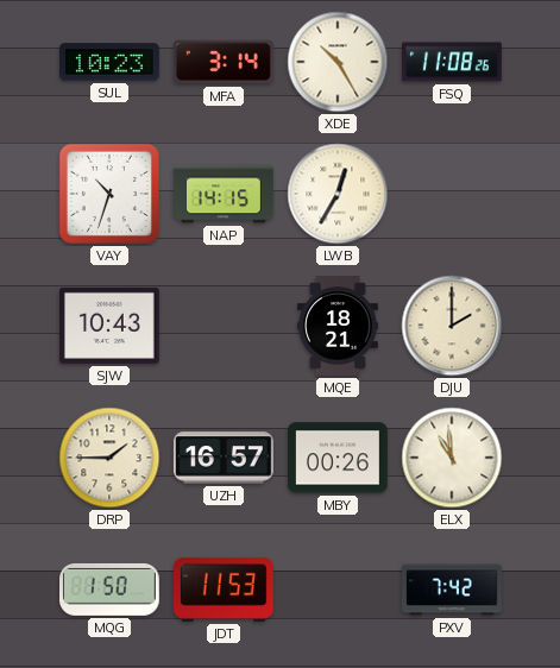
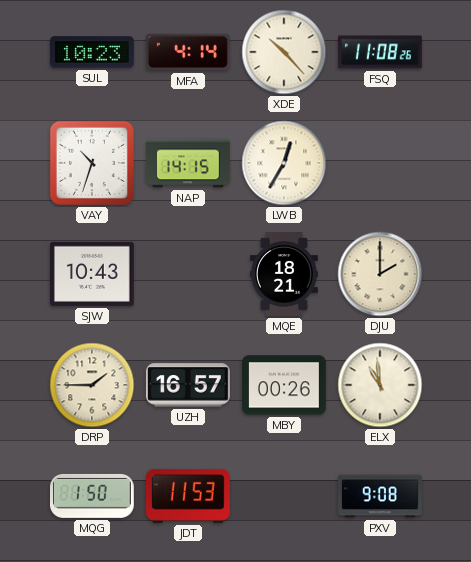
MFA: 3:14 -> 4:14 (188, 52)
XDE: 10:25 -> 10:23 (284, 52)
PXV: 7:42 -> 9:08 (381, 496)
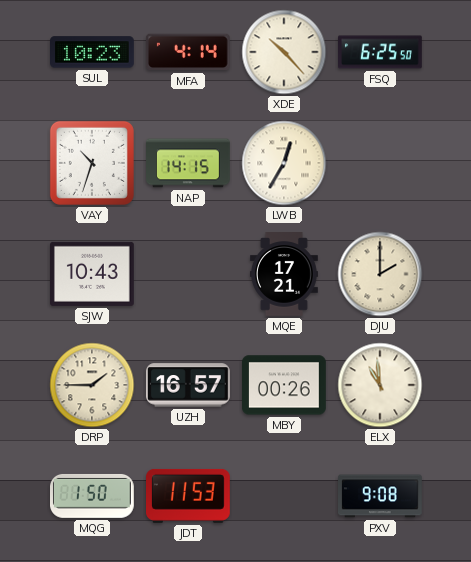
FSQ: 11:08 -> 6:25 (381, 52)
MQE: 18:21 -> 17:21 (284, 274)
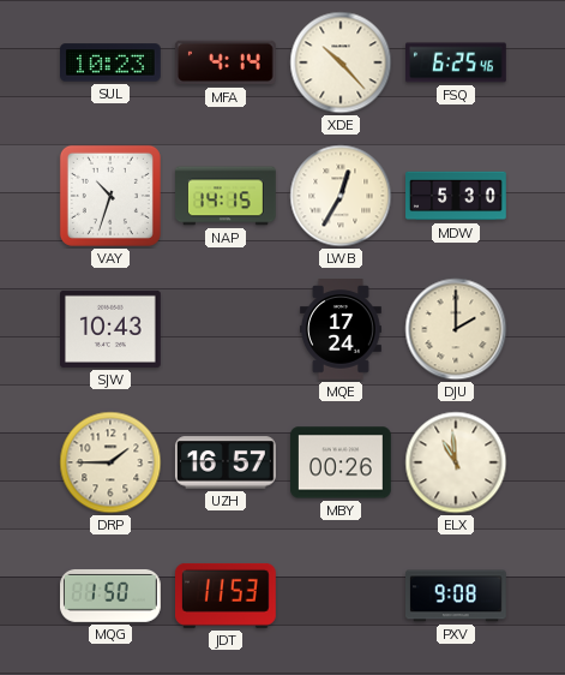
FSQ: 6:25:50 -> 6:25:46 (457, 62)
MDW: none -> 5:30 (456, 196)
MQE: 17:21 -> 17:24 (341, 329)
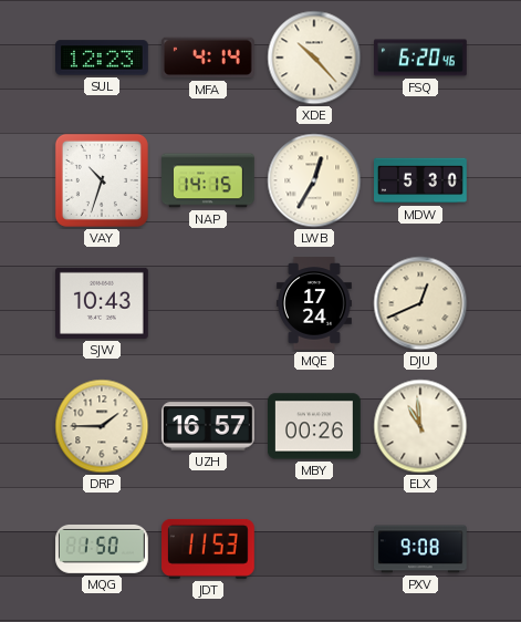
SUL: 10:23 -> 12:23 (103, 58)
FSQ: 6:25 -> 6:20 (421, 58)
DJU: 2:00 -> 12:41 (420, 303)
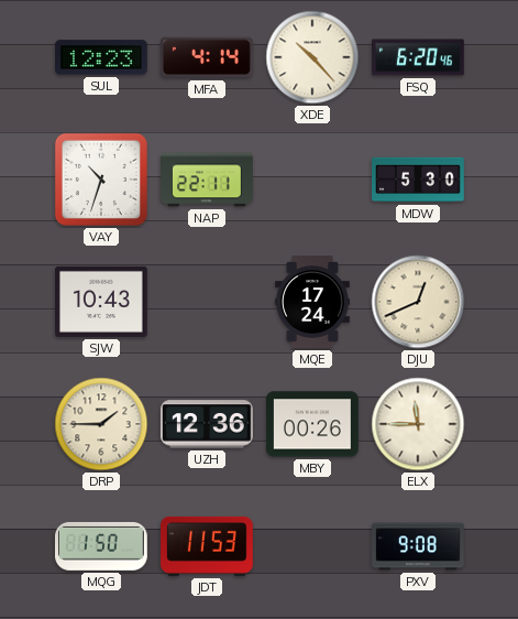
NAP: 14:15 -> 22:11 (208, 180)
LWB: 12:35 -> none (314, 180)
UZH: 16:57 -> 12:36 (207, 424)
ELX: 10:59 -> 11:45 (418, 424)
